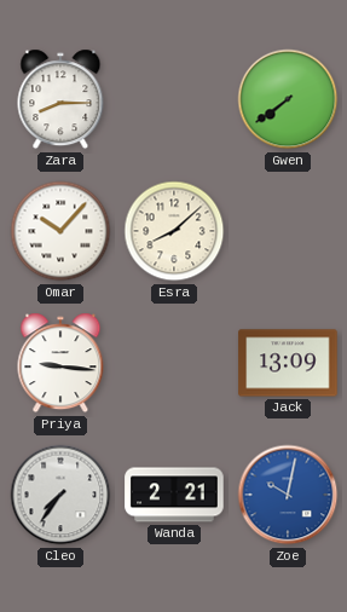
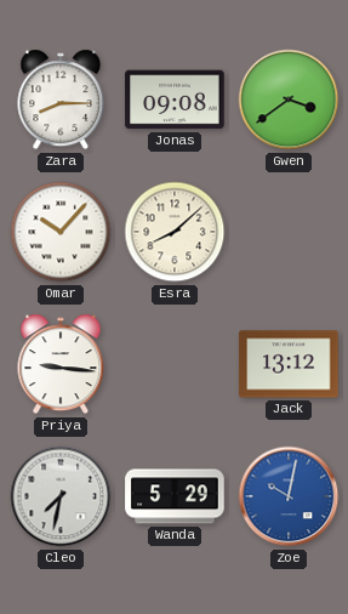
Jonas: none -> 09:08 (175, 100)
Gwen: 7:39 -> 3:39 (289, 100)
Jack: 13:09 -> 13:12 (289, 364)
Cleo: 7:36 -> 7:32 (61, 496)
Wanda: 2:21 -> 5:29 (175, 496)
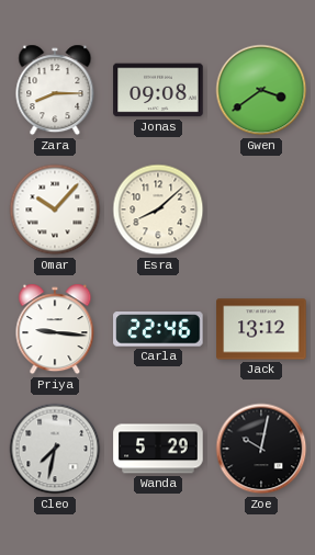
Carla: none -> 22:46 (158, 330)
Zoe dial: blue -> black (261, 449)
